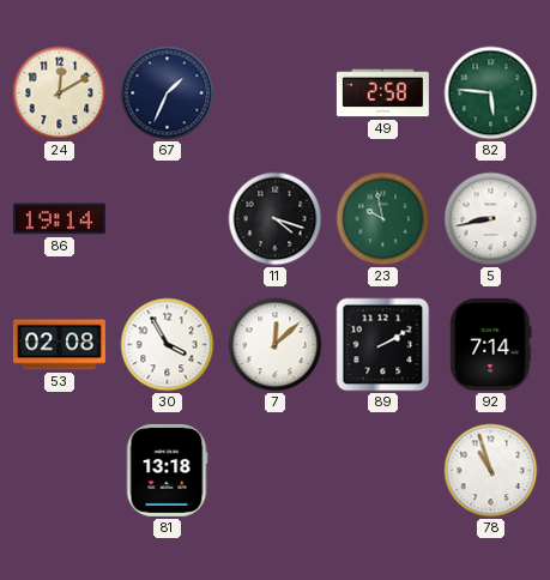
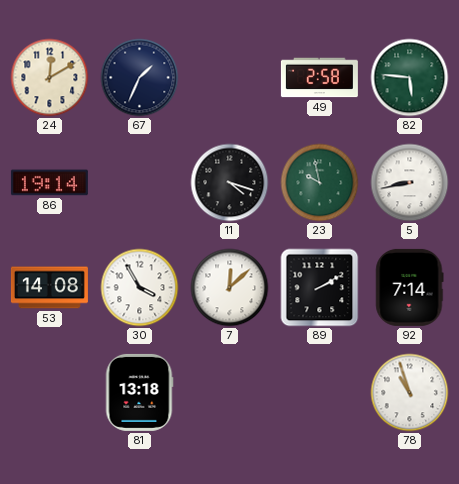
53: 02:08 -> 14:08 (49, 288)
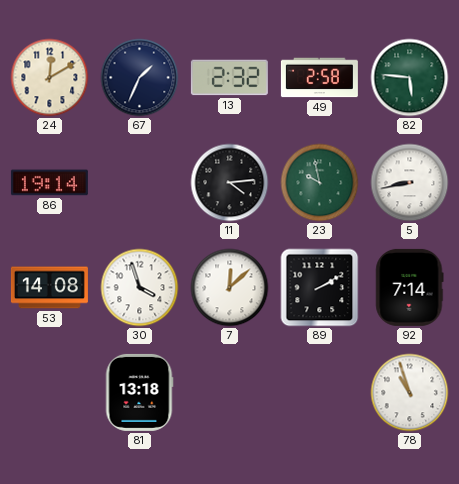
13: none -> 2:32 (229, 78)
11: 4:18 -> 4:14 (230, 183)
30: 3:55 -> 3:57 (140, 288)
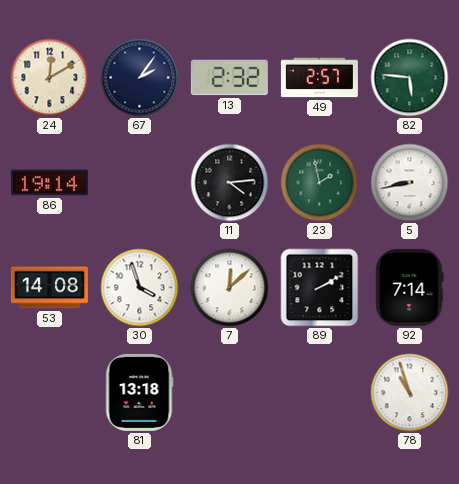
67: 1:34 -> 2:06 (140, 78)
49: 2:58 -> 2:57 (319, 78)
23: 9:58 -> 1:58 (320, 183)
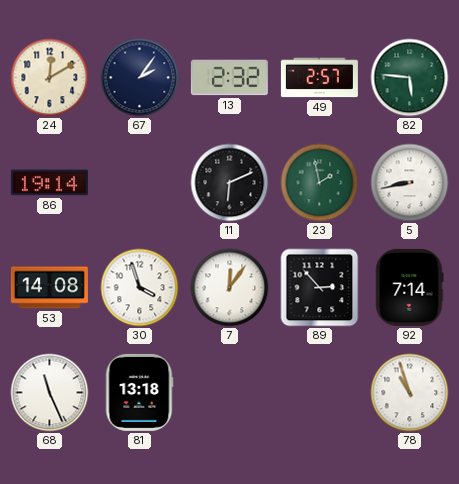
11: 4:14 -> 6:11 (230, 183)
7: 12:08 -> 12:06 (230, 288)
89: 2:10 -> 2:53 (320, 288)
68: none -> 11:26 (50, 393)
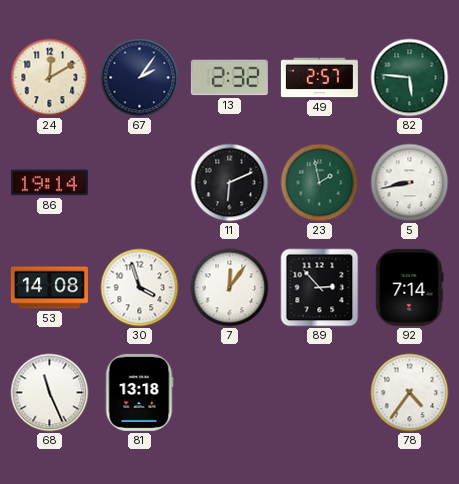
78: 10:57 -> 4:36 (410, 393)
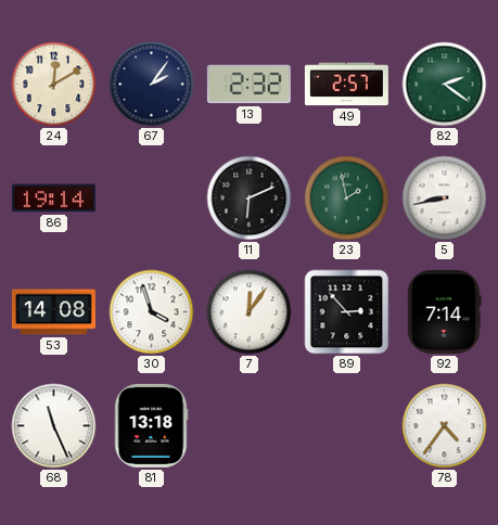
82: 5:46 -> 2:21 (445, 85)
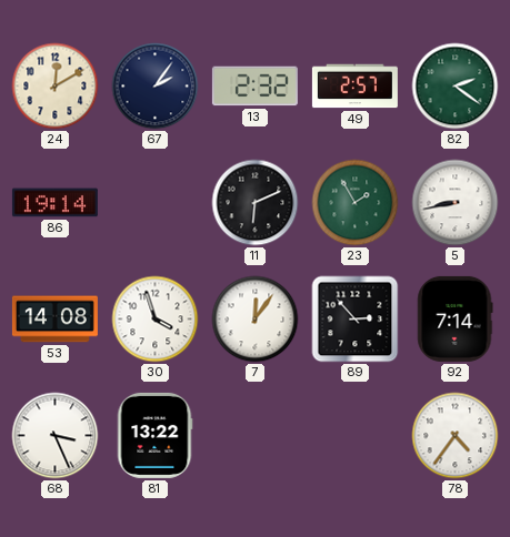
23: 1:58 -> 1:55 (356, 203)
68: 11:26 -> 3:26 (56, 436)
81: 13:18 -> 13:22 (154, 435)
